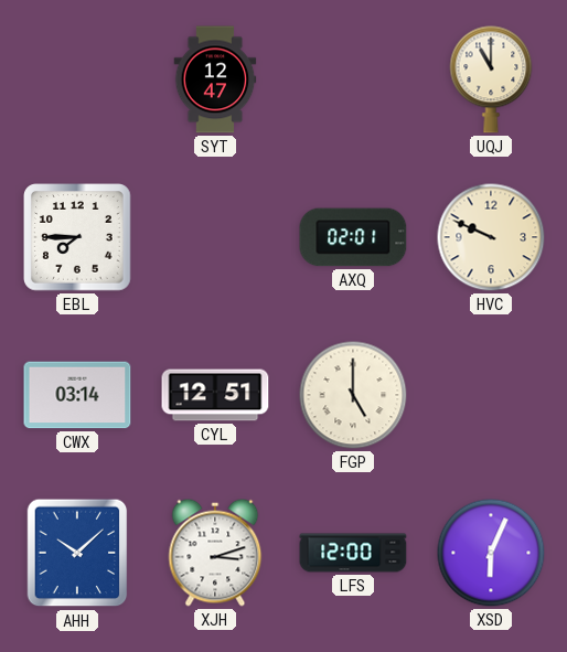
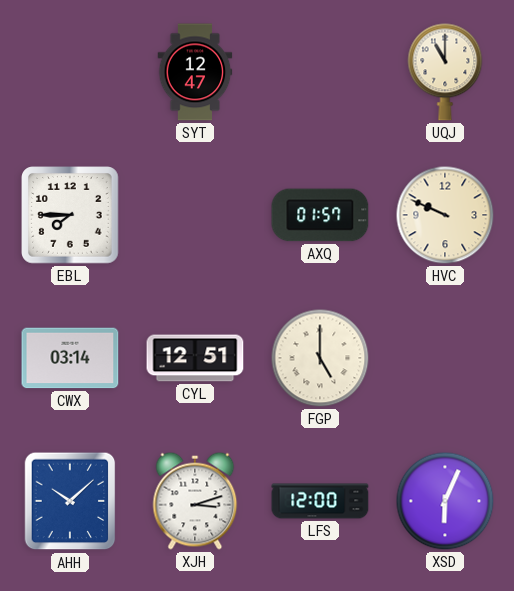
AXQ: 02:01 -> 01:57 (320, 215)
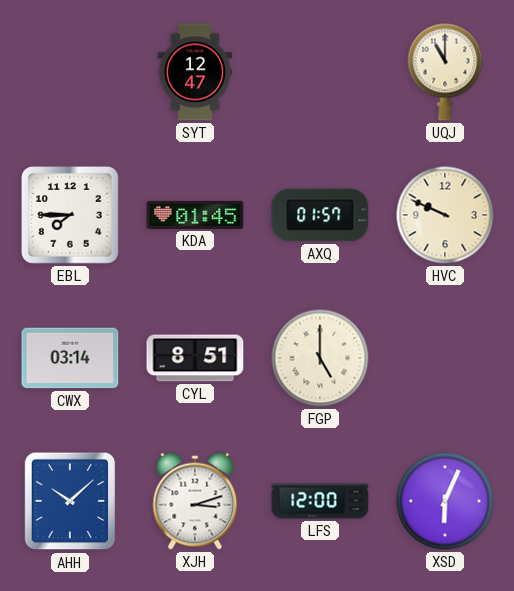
KDA: none -> 01:45 (195, 215)
CYL: 12:51 -> 8:51 (195, 358)
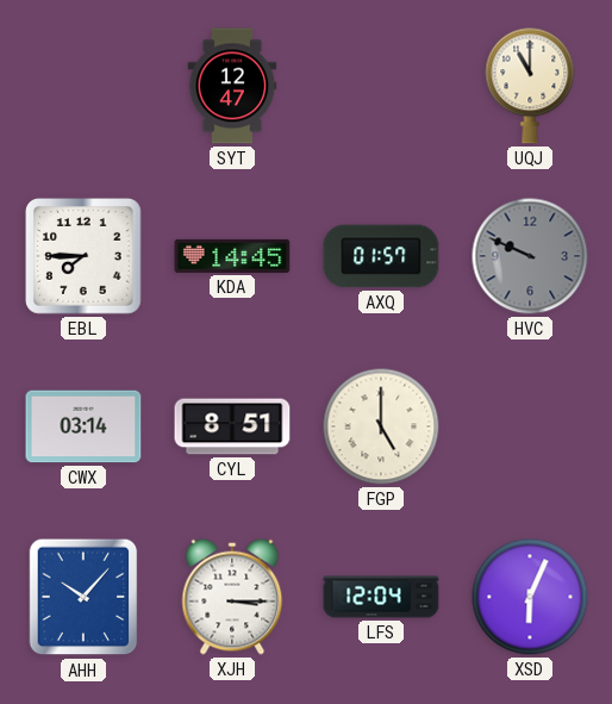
KDA: 01:45 -> 14:45 (232, 256)
HVC dial: cream -> grey (530, 256)
AHH: 10:08 -> 10:07 (83, 597)
XJH: 3:12 -> 3:15 (232, 597)
LFS: 12:00 -> 12:04 (381, 597)
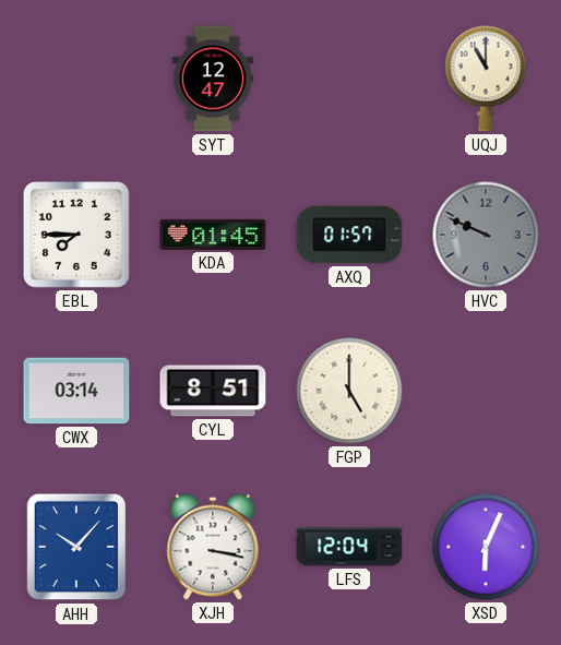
KDA: 14:45 -> 01:45 (213, 235)
XJH: 3:15 -> 3:17 (213, 547)
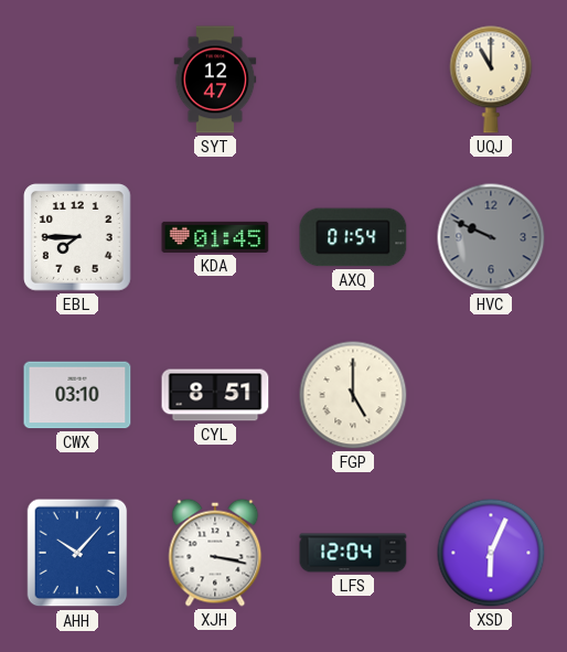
AXQ: 01:57 -> 01:54 (353, 237)
CWX: 03:14 -> 03:10 (77, 395)
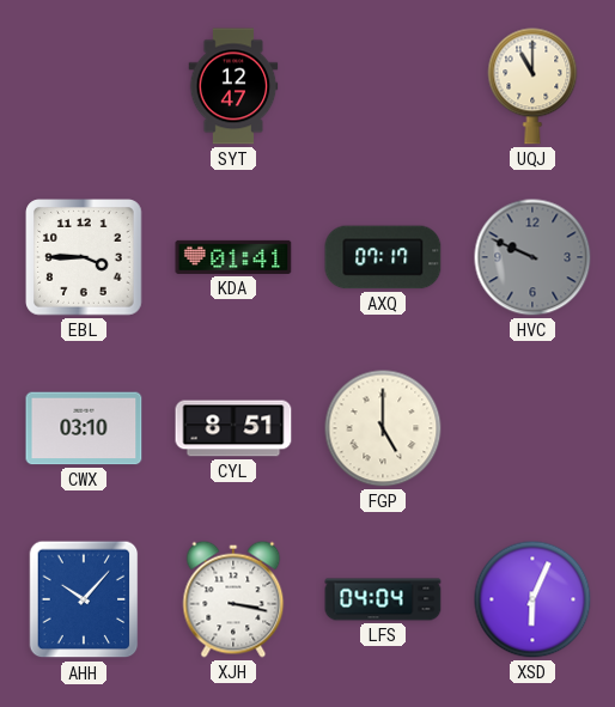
EBL: 7:45 -> 3:45 (84, 257)
KDA: 01:45 -> 01:41 (233, 257)
AXQ: 01:54 -> 07:17 (383, 257)
LFS: 12:04 -> 04:04 (383, 599)
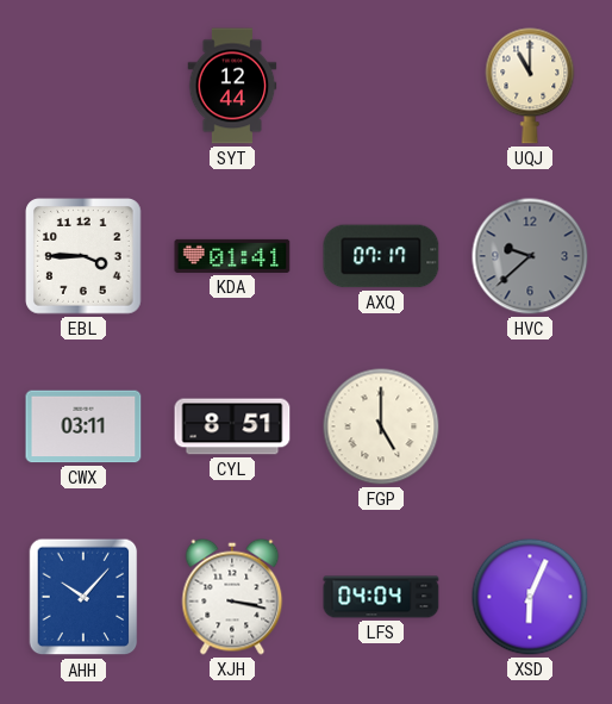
SYT: 12:47 -> 12:44 (232, 86)
HVC: 9:49 -> 9:38 (530, 256)
CWX: 03:10 -> 03:11 (83, 426)
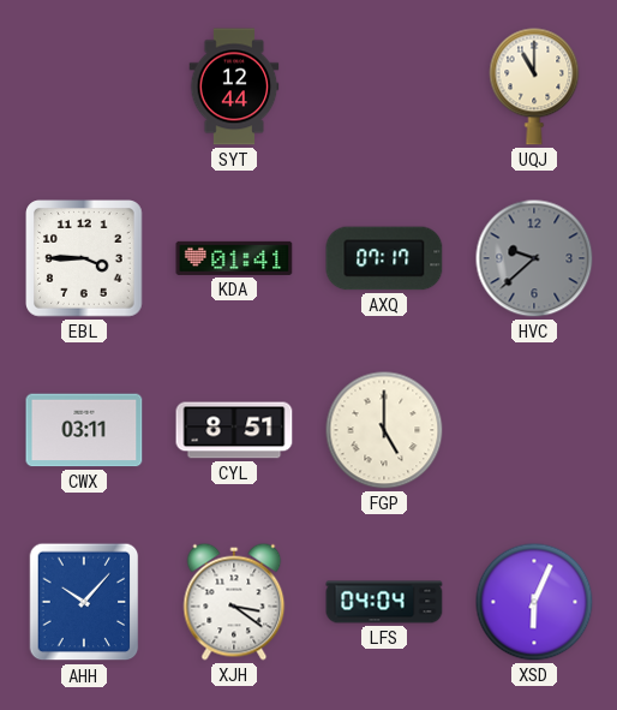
XJH: 3:17 -> 3:21 (234, 602)
